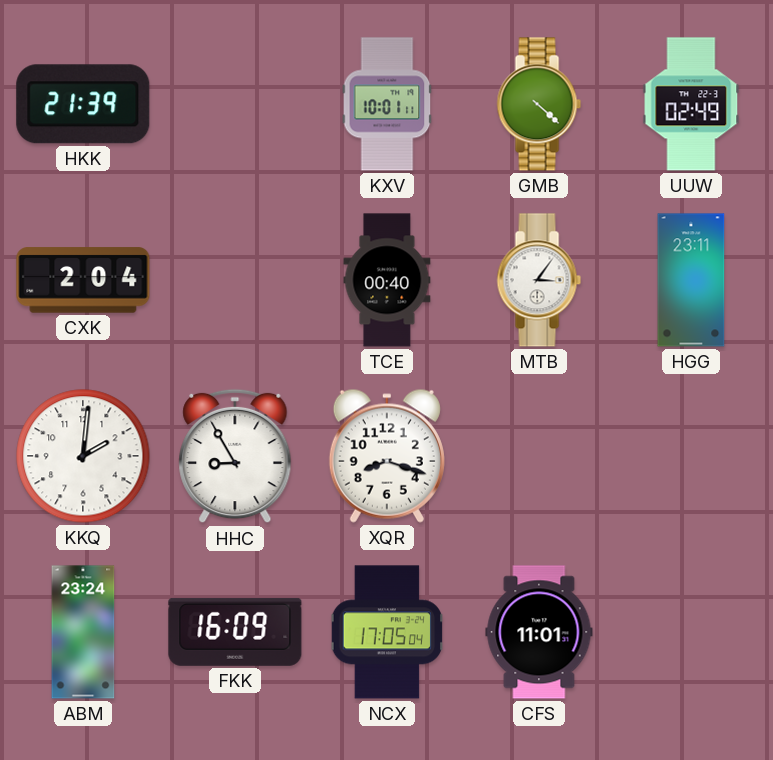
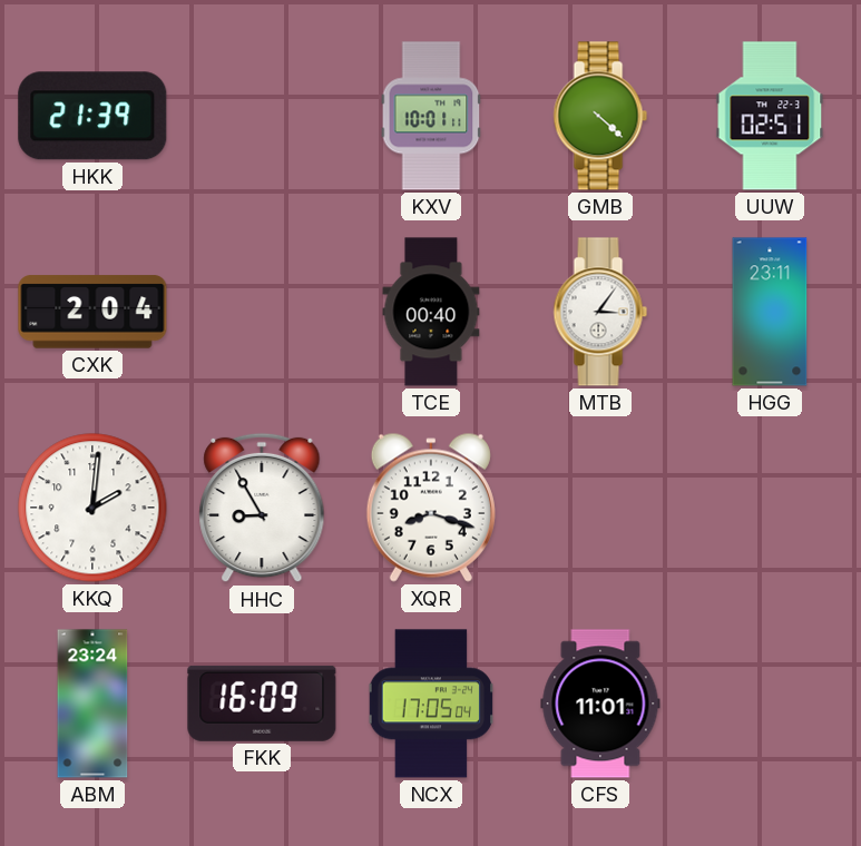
UUW: 02:49 -> 02:51 (770, 116)
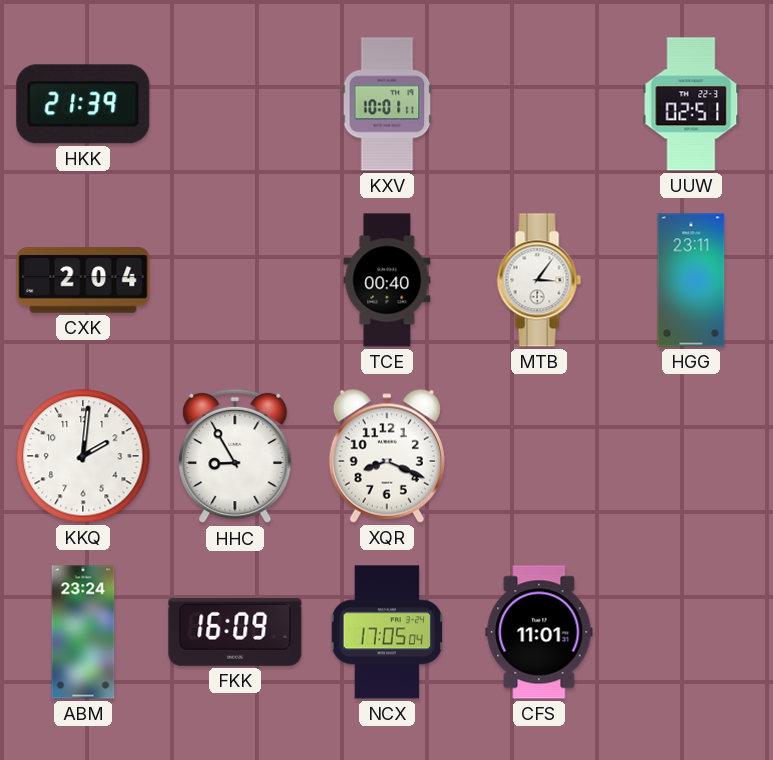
GMB: 4:22 -> none (600, 116)
XQR: 8:18 -> 8:19 (387, 456)
